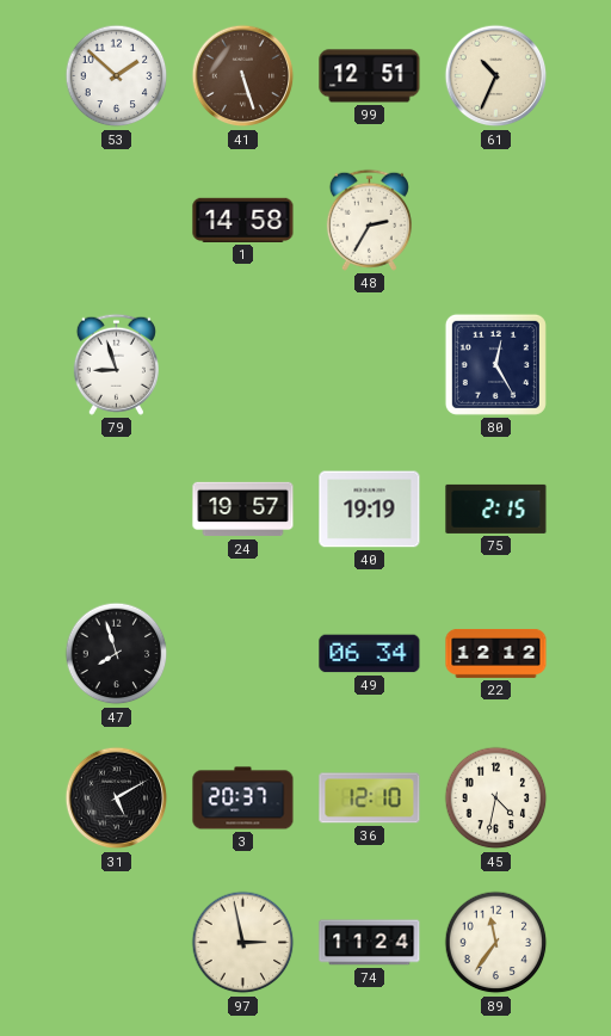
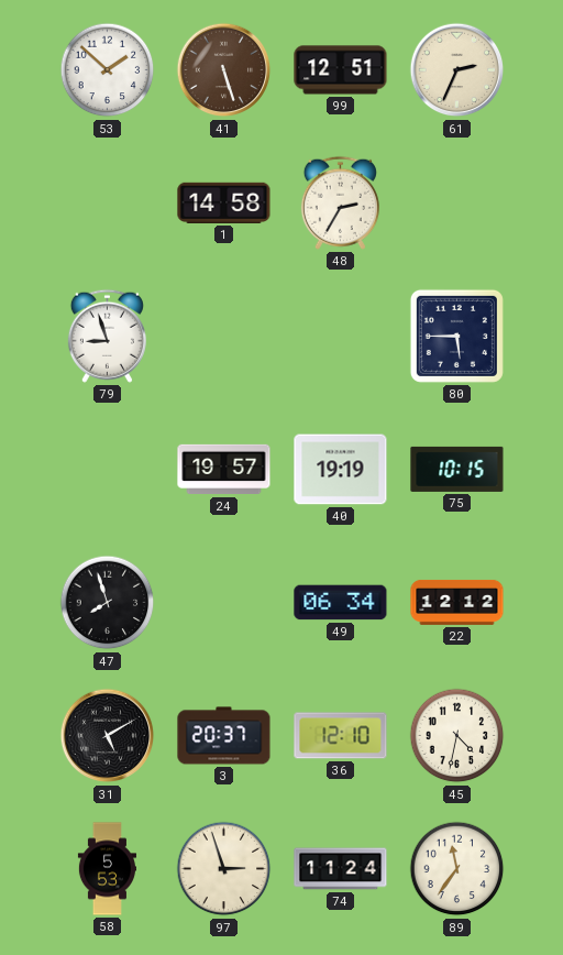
61: 10:34 -> 2:34 (457, 70)
80: 12:25 -> 5:45 (456, 336)
75: 2:15 -> 10:15 (457, 469)
58: none -> 5:53 (107, 869)
97: 2:58 -> 2:57 (224, 869)
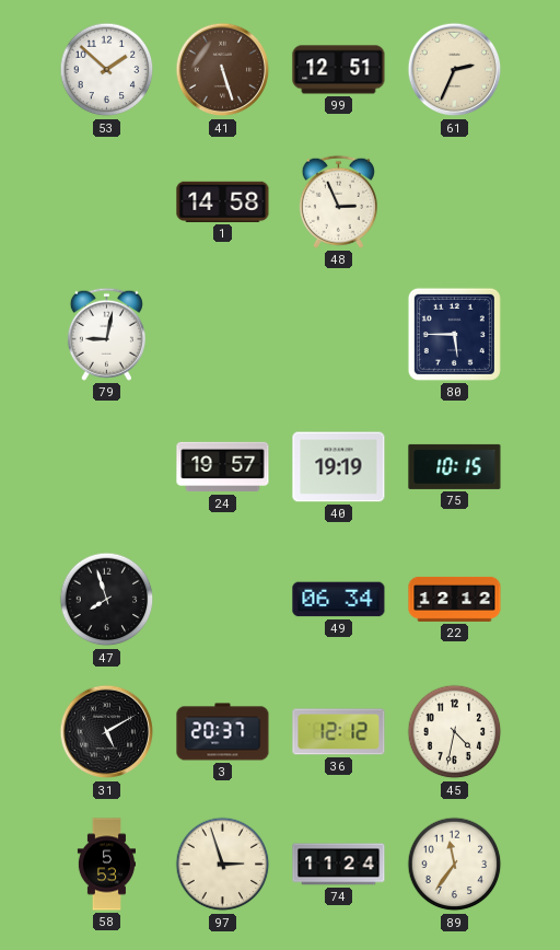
48: 2:35 -> 2:56 (338, 201)
79: 8:57 -> 9:02 (106, 334)
36: 12:10 -> 12:12 (339, 732)
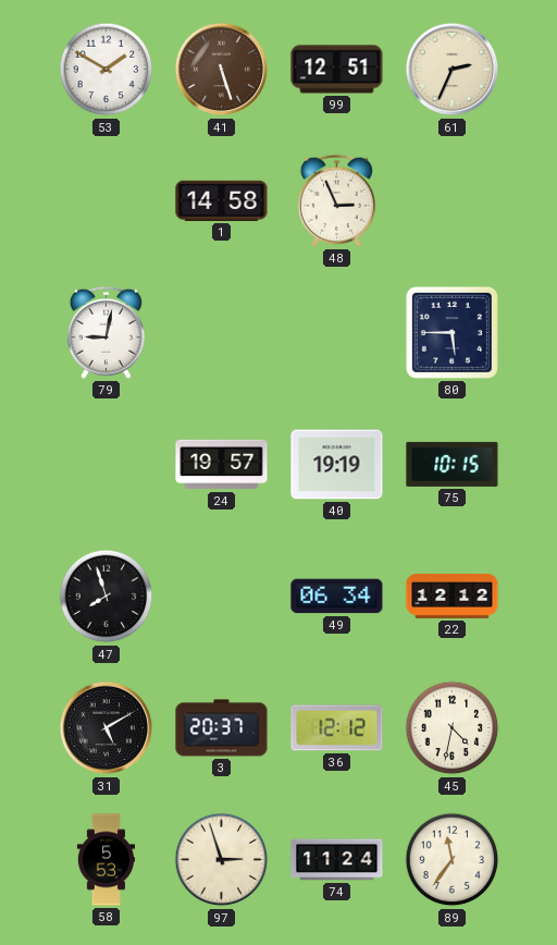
53: 1:52 -> 1:50 (107, 70)
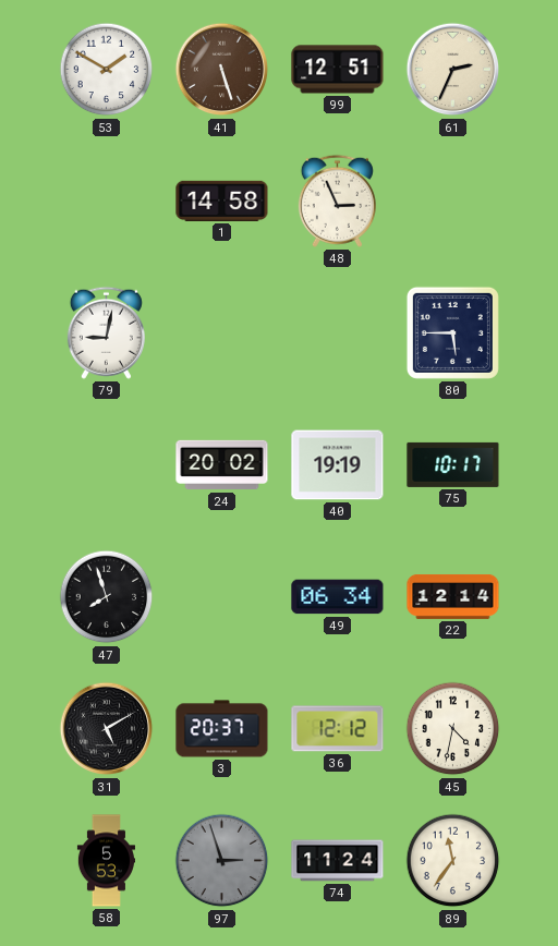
24: 19:57 -> 20:02 (222, 465)
75: 10:15 -> 10:17 (453, 464)
22: 12:12 -> 12:14 (453, 596)
97 dial: cream -> grey (222, 861)
